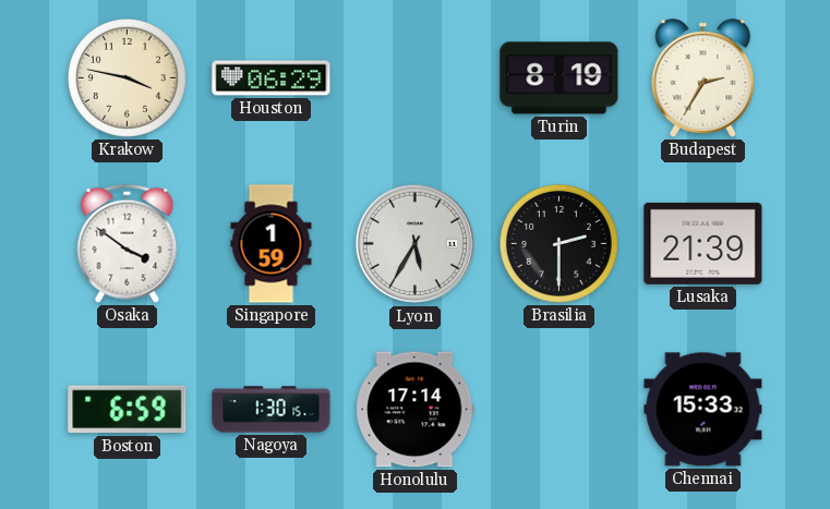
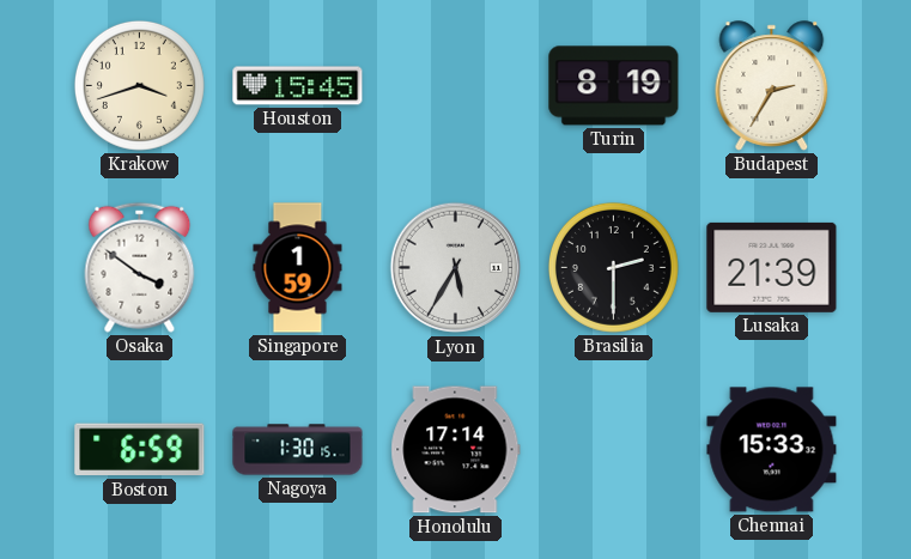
Krakow: 3:47 -> 3:42 (139, 85)
Houston: 06:29 -> 15:45 (298, 86)
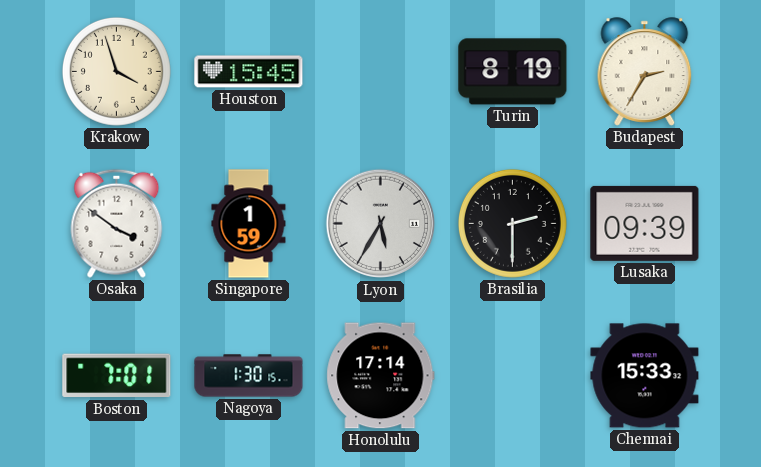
Krakow: 3:42 -> 3:57 (116, 71)
Lusaka: 21:39 -> 09:39 (645, 223)
Boston: 6:59 -> 7:01 (117, 376)
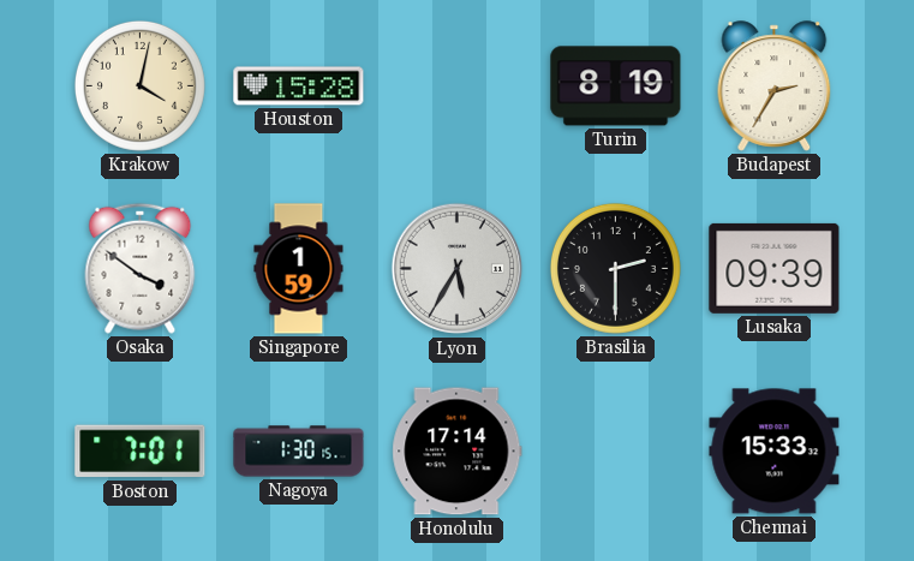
Krakow: 3:57 -> 4:02 (139, 85)
Houston: 15:45 -> 15:28 (299, 86)
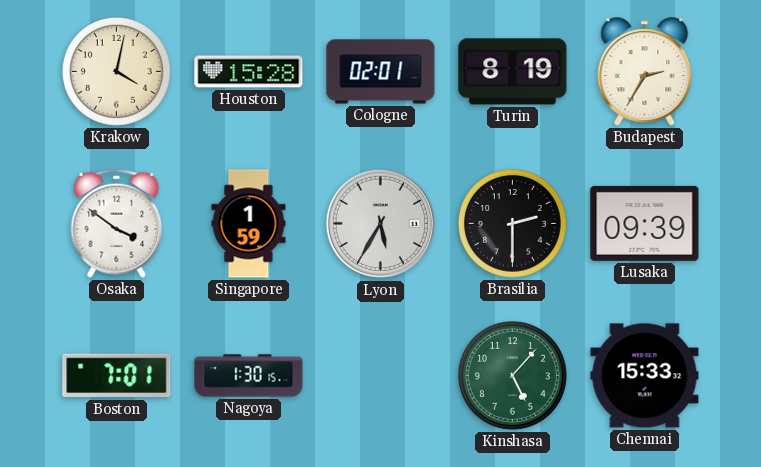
Cologne: none -> 02:01 (381, 72)
Honolulu: 17:14 -> none (458, 452)
Kinshasa: none -> 5:07 (512, 375)
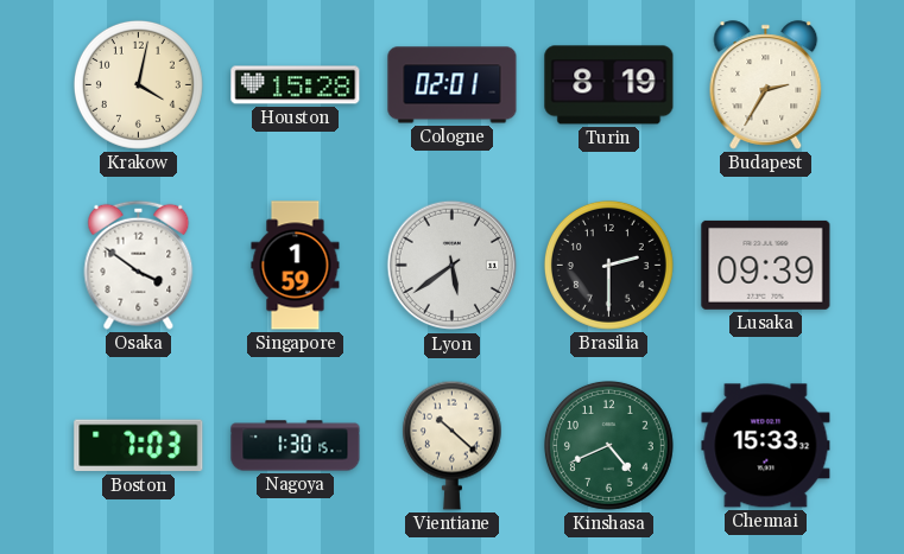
Lyon: 5:35 -> 5:39 (453, 266)
Boston: 7:01 -> 7:03 (139, 446)
Vientiane: none -> 10:22 (451, 445)
Kinshasa: 5:07 -> 4:41 (608, 445)
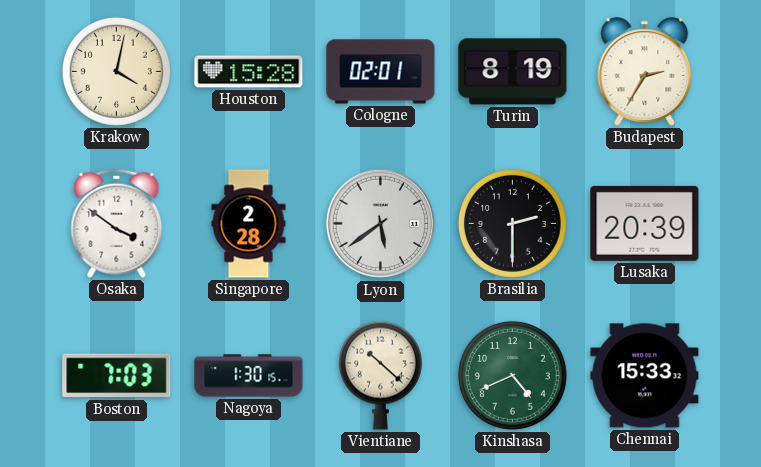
Singapore: 1:59 -> 2:28 (249, 224)
Lusaka: 09:39 -> 20:39 (645, 223)
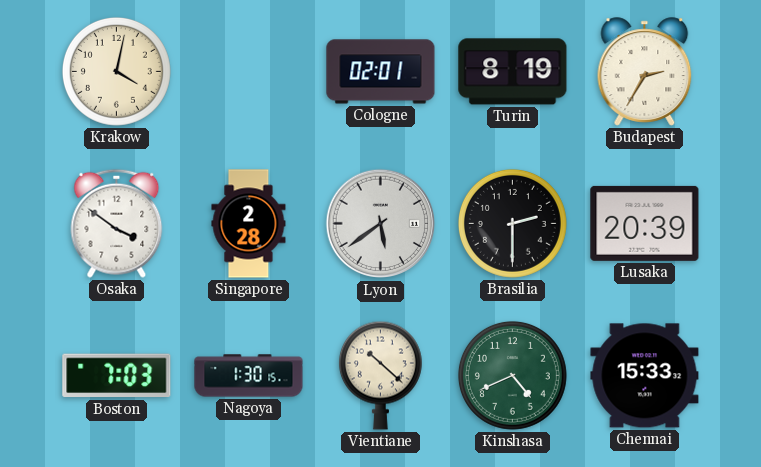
Houston: 15:28 -> none (249, 72)
